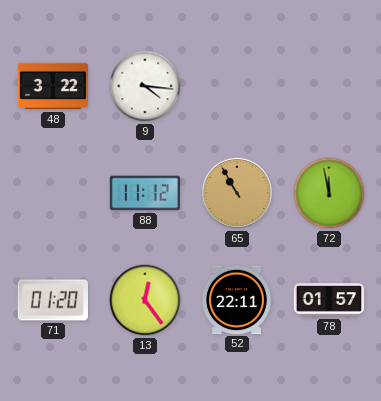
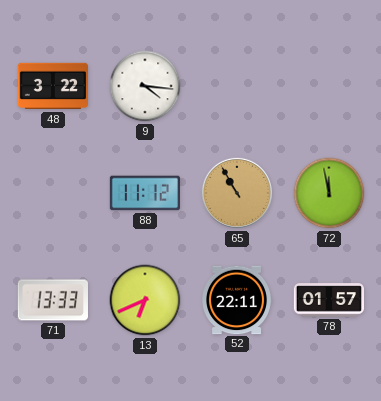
71: 01:20 -> 13:33 (53, 300)
13: 12:24 -> 6:41 (145, 300)
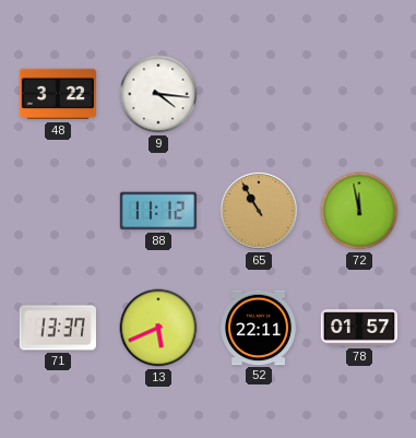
71: 13:33 -> 13:37 (58, 328)
13: 6:41 -> 5:41 (158, 328)
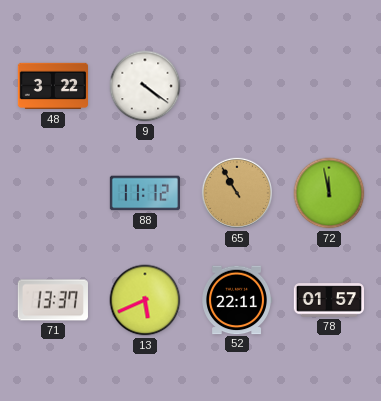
9: 4:16 -> 4:21 (145, 86)
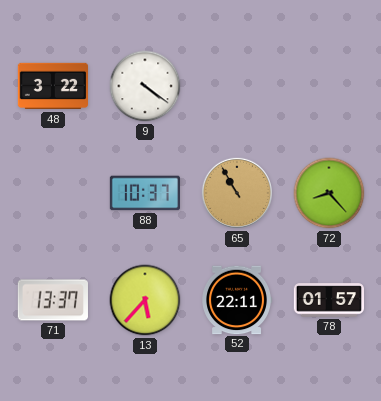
88: 11:12 -> 10:37 (144, 193)
72: 11:58 -> 8:23 (329, 193)
13: 5:41 -> 5:37 (145, 300)
